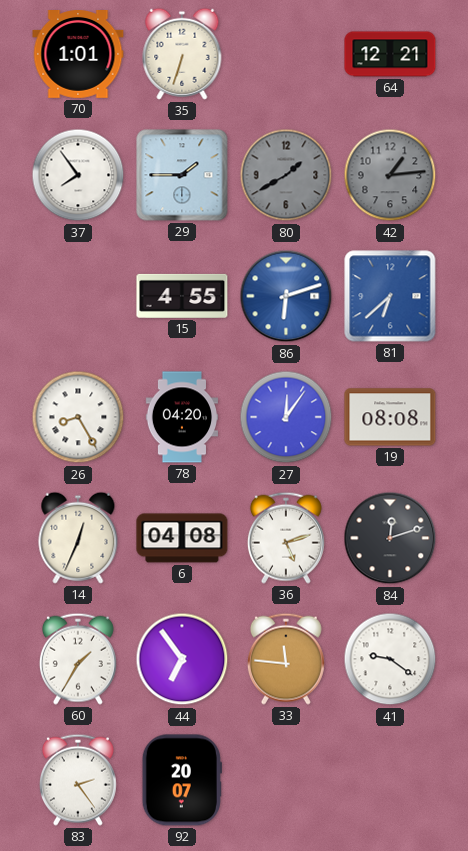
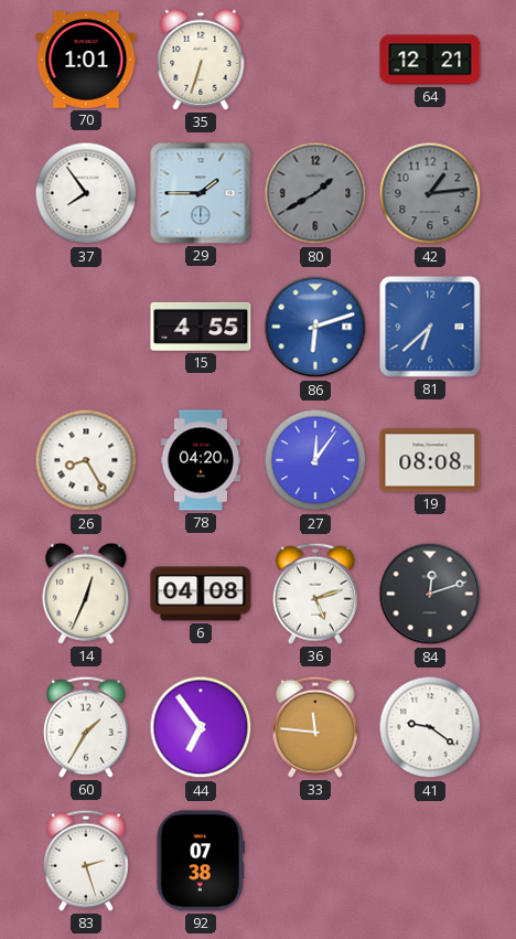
83: 2:24 -> 2:27 (86, 861)
92: 20:07 -> 07:38 (201, 861)
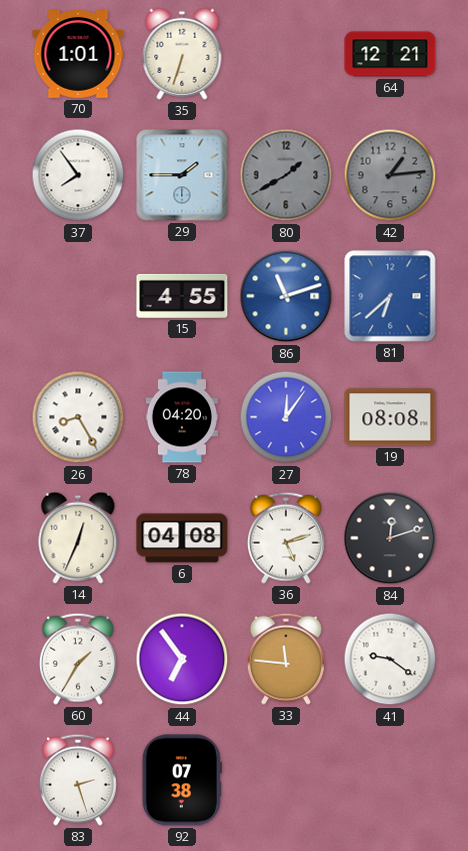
86: 6:12 -> 11:12 (286, 296)
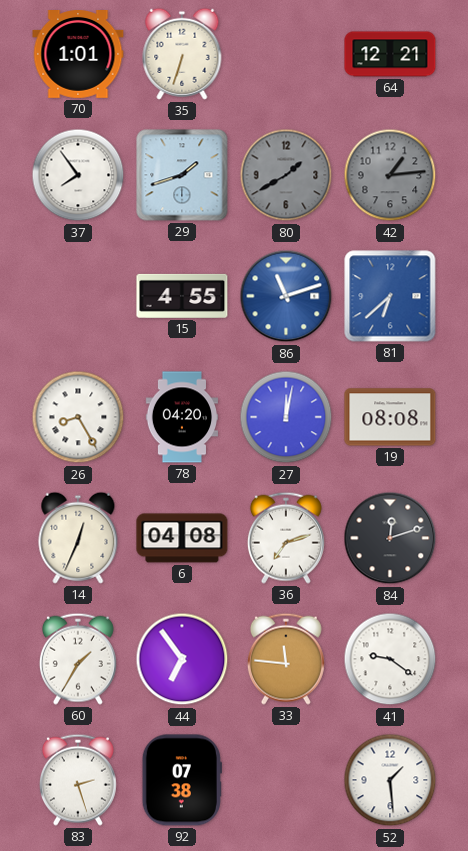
29: 1:45 -> 1:42 (182, 175)
27: 12:06 -> 12:02 (286, 417)
36: 5:12 -> 7:12 (286, 538)
52: none -> 1:29 (390, 780)
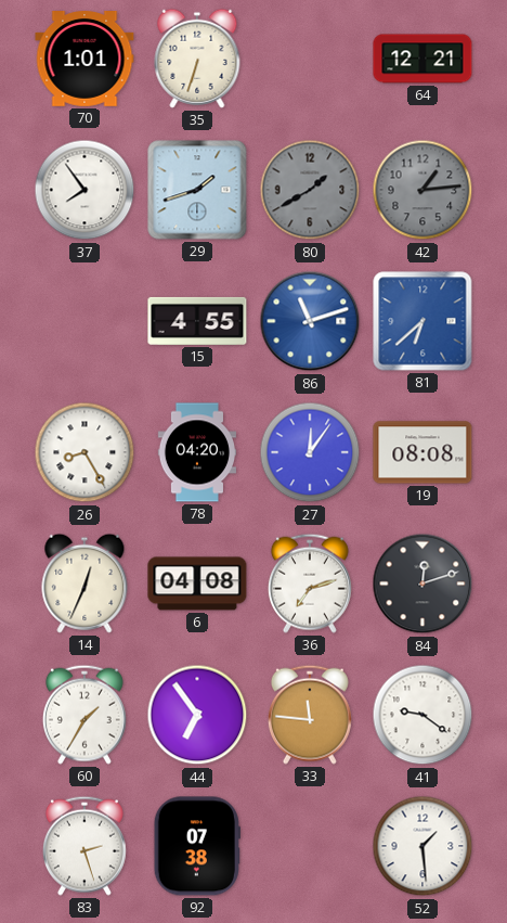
27: 12:02 -> 12:06 (310, 452)
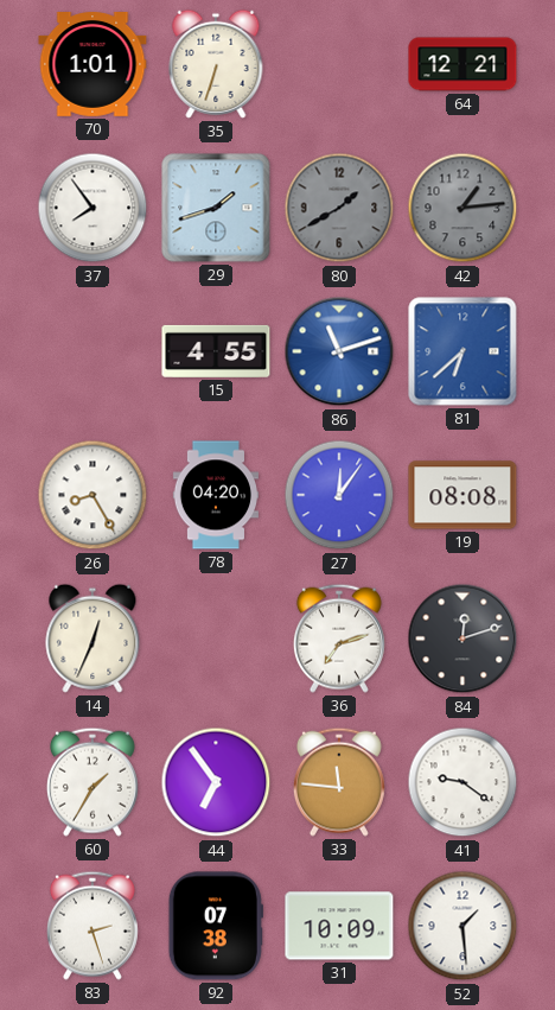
6: 04:08 -> none (197, 584)
31: none -> 10:09 (339, 926)
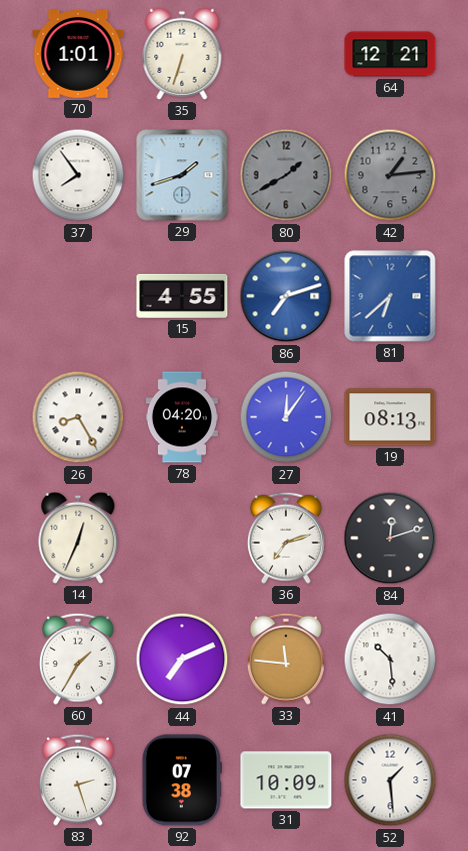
86: 11:12 -> 7:12 (286, 296)
19: 08:08 -> 08:13 (390, 417)
44: 6:54 -> 7:11 (182, 659)
41: 9:21 -> 10:29 (390, 659)
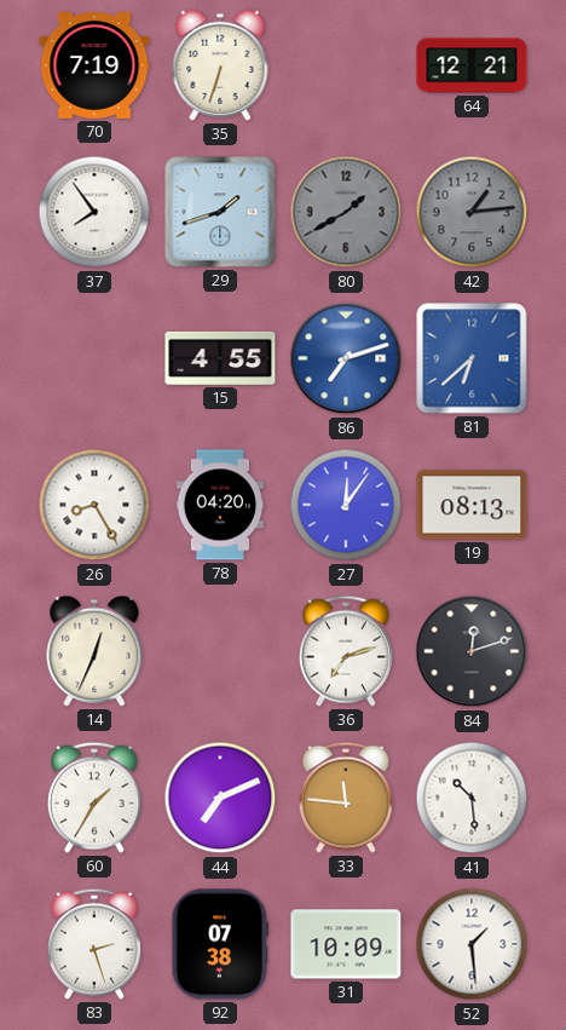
70: 1:01 -> 7:19 (94, 67)
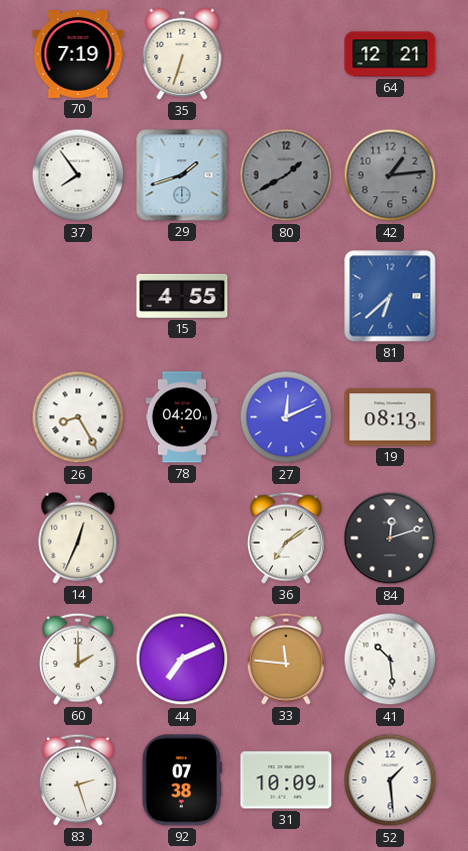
86: 7:12 -> none (346, 358)
27: 12:06 -> 12:11 (286, 417)
36: 7:12 -> 7:09 (286, 538)
60: 1:35 -> 2:00 (78, 659)
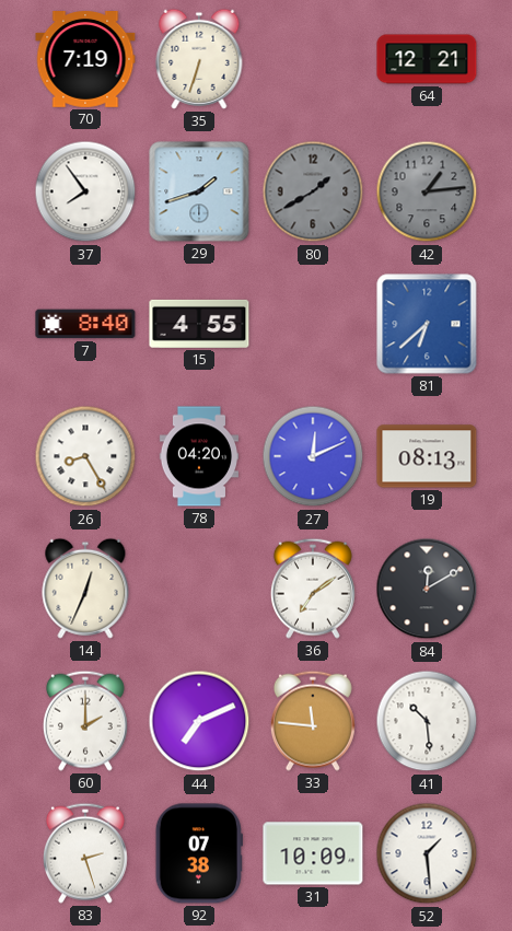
7: none -> 8:40 (85, 324)
84: 12:12 -> 12:10 (427, 589)
